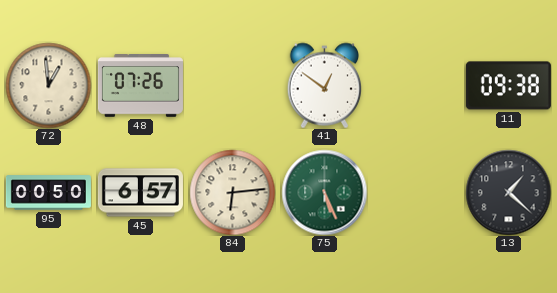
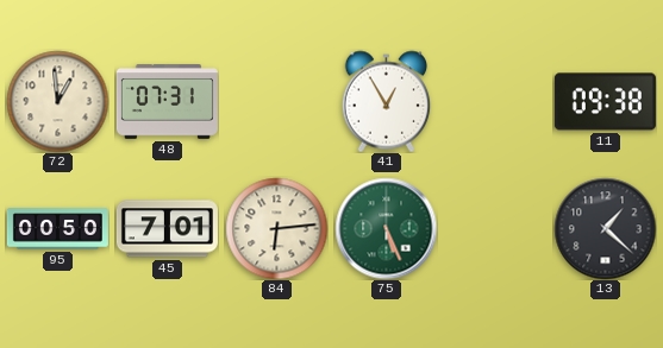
48: 07:26 -> 07:31 (167, 102)
41: 12:51 -> 12:55 (386, 101)
45: 6:57 -> 7:01 (167, 229)
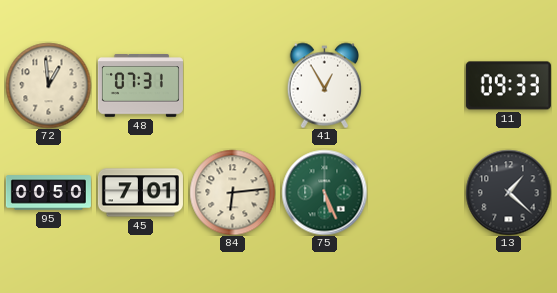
11: 09:38 -> 09:33 (508, 86)
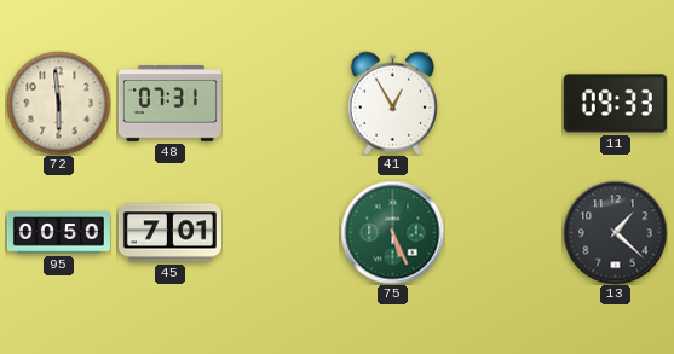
72: 12:59 -> 5:59 (58, 103)
84: 6:14 -> none (232, 192)
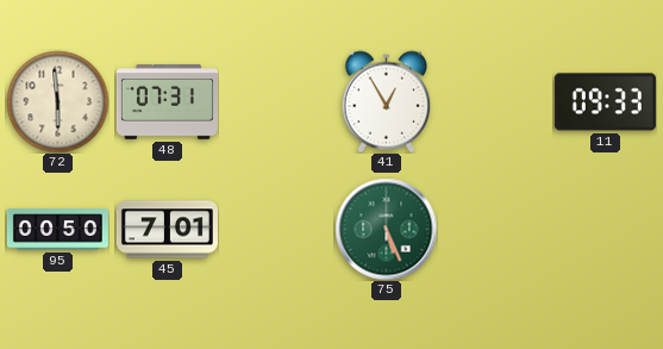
13: 1:22 -> none (615, 232)
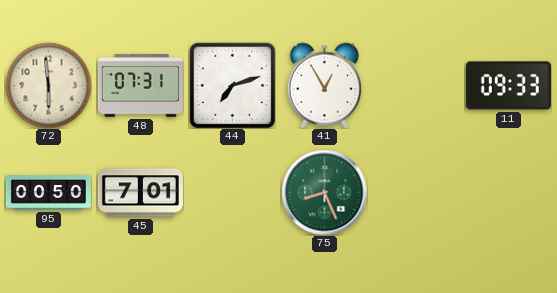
44: none -> 7:12 (232, 85)
75: 5:26 -> 8:26 (324, 192)
